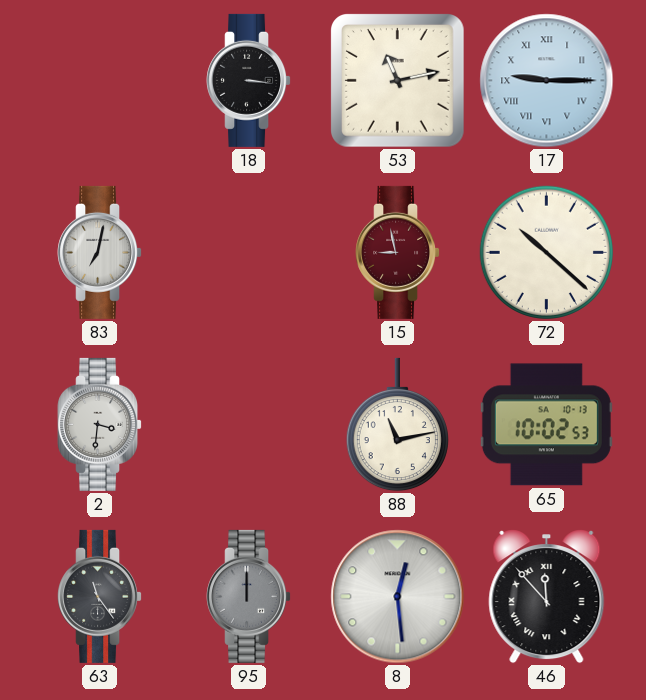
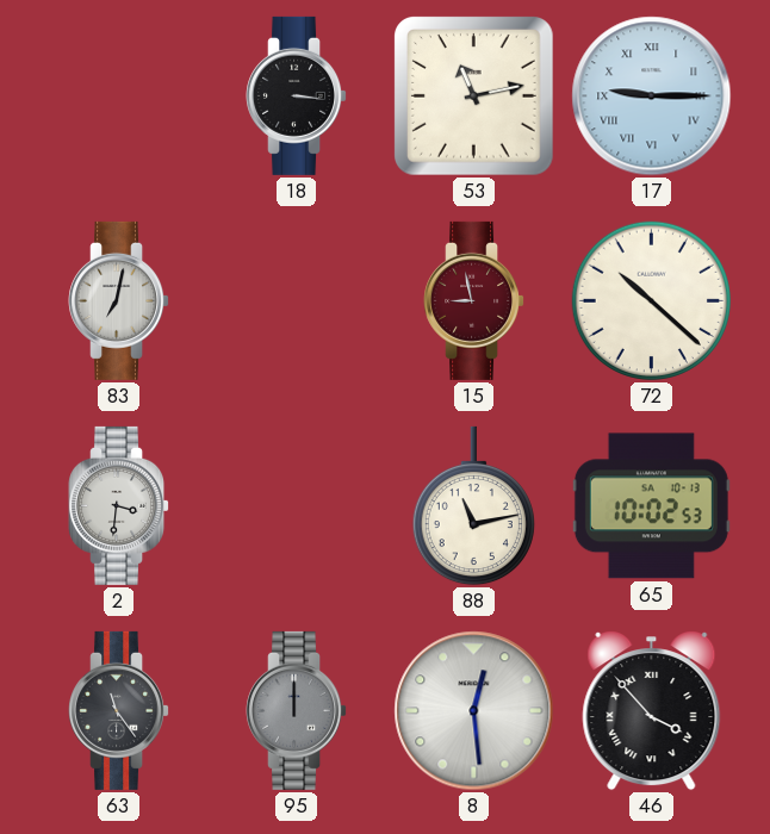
46: 11:53 -> 3:53 (652, 711)
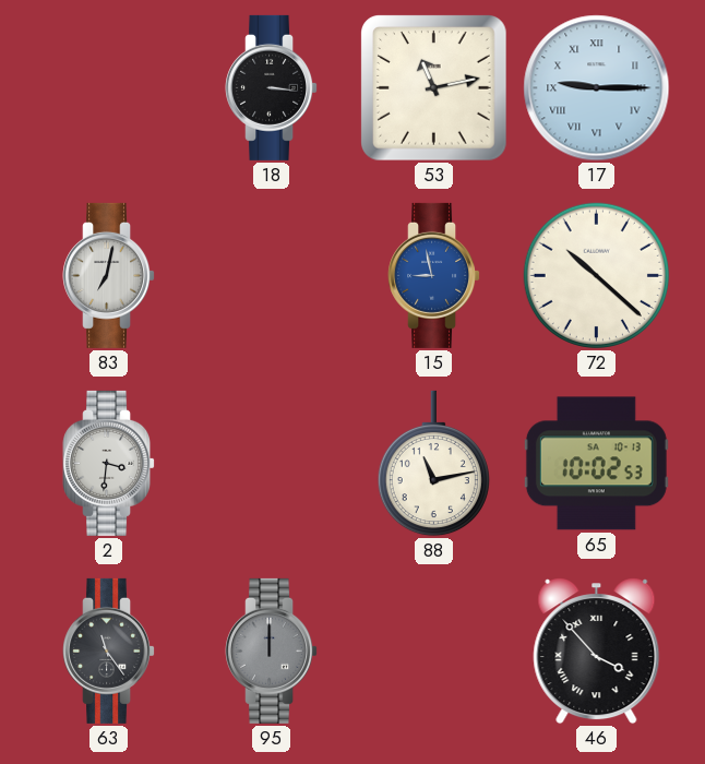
15 dial: burgundy -> blue (434, 275)
8: 12:29 -> none (474, 711)
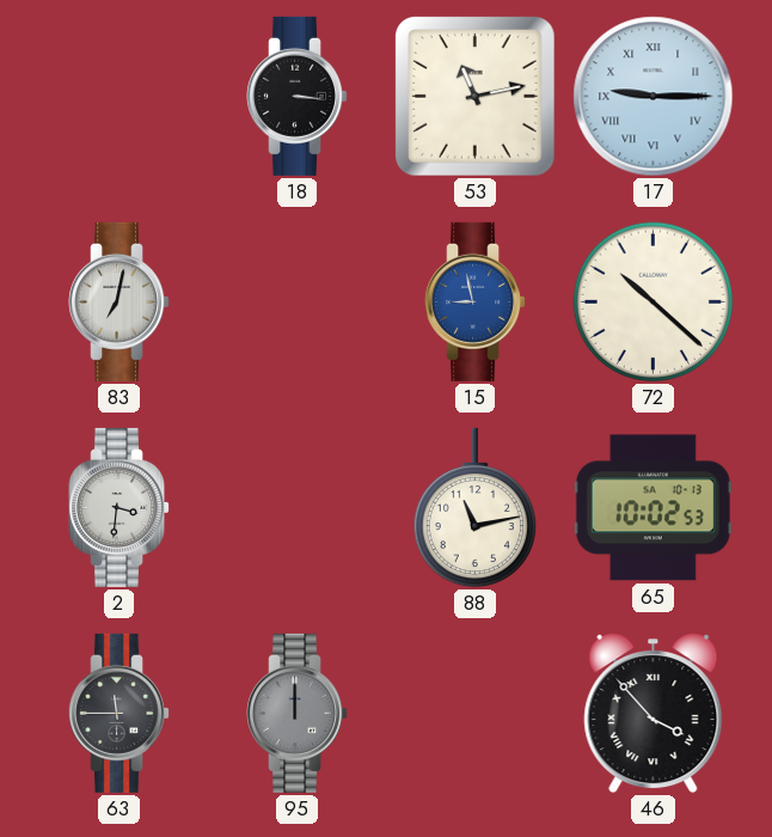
63: 11:24 -> 11:45 (120, 713)
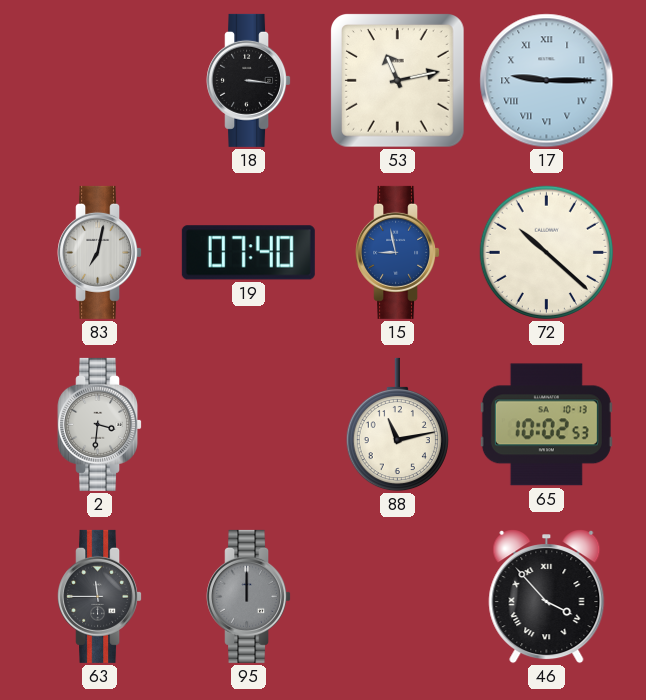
19: none -> 07:40 (248, 253)
